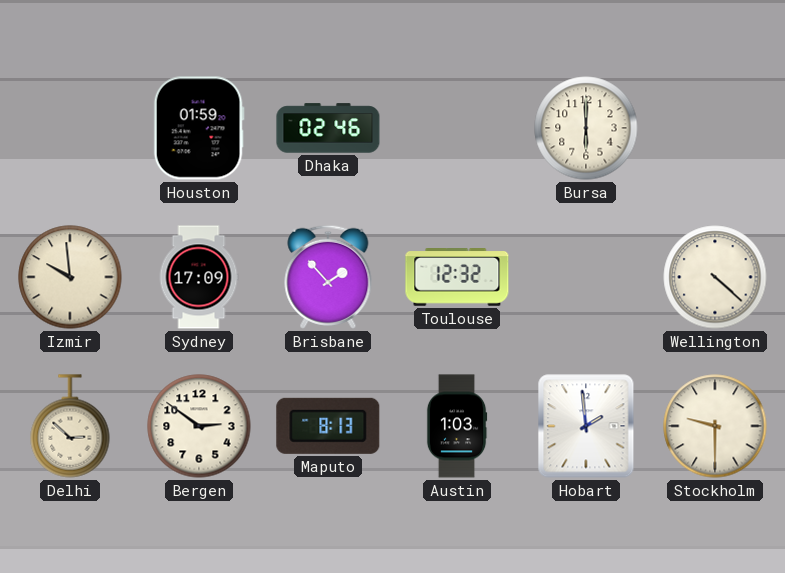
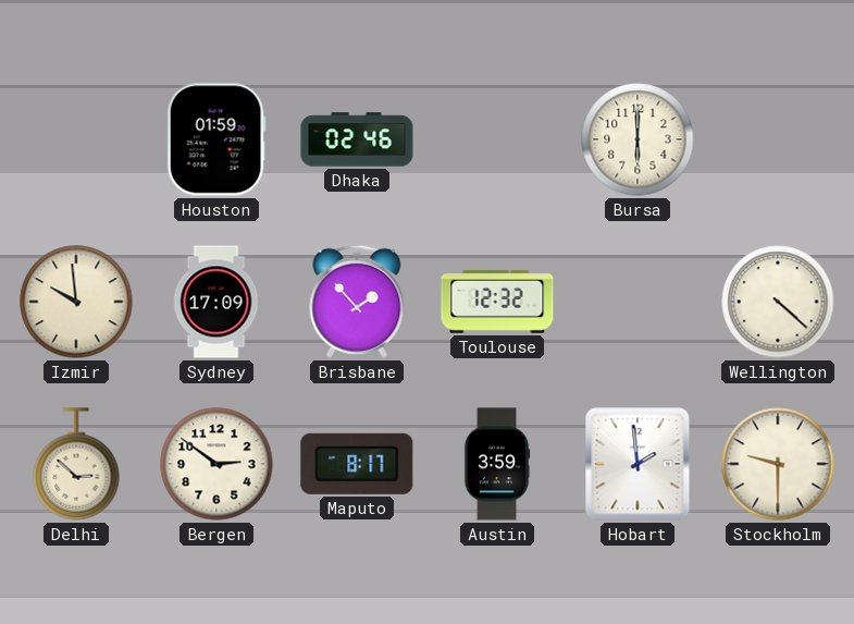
Maputo: 8:13 -> 8:17 (357, 464)
Austin: 1:03 -> 3:59 (497, 464)
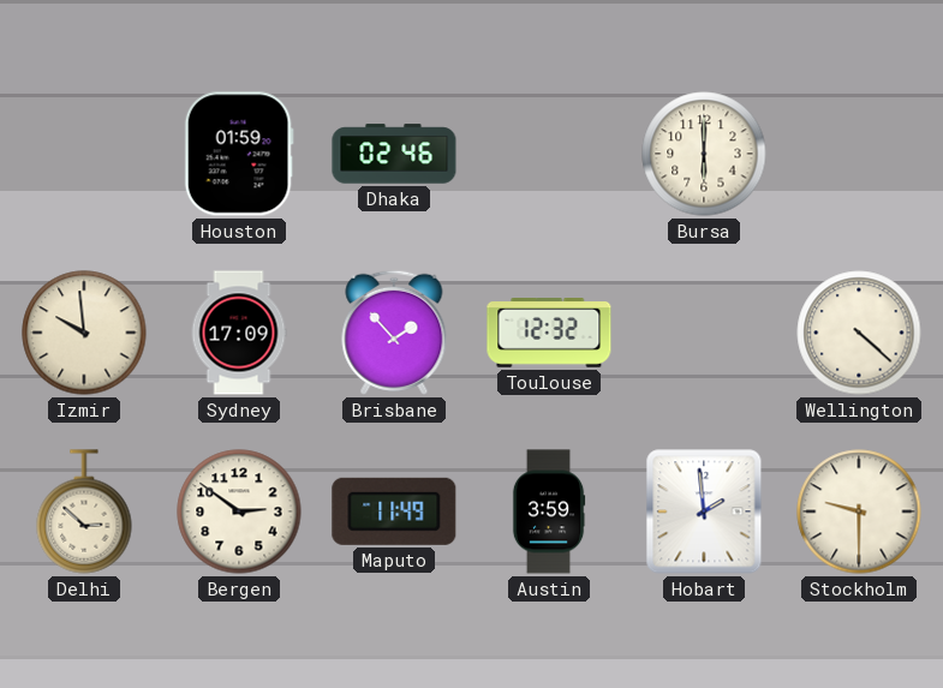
Maputo: 8:17 -> 11:49 (394, 511)
